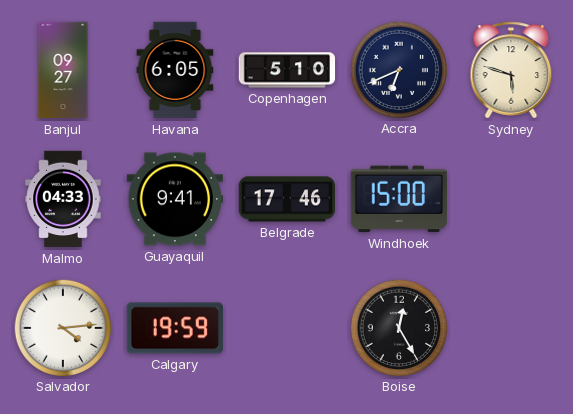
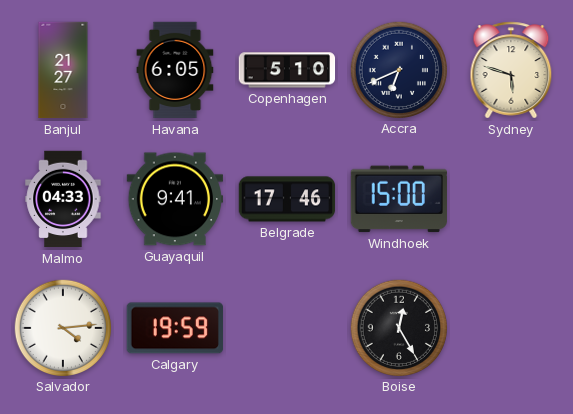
Banjul: 09:27 -> 21:27 (63, 70)
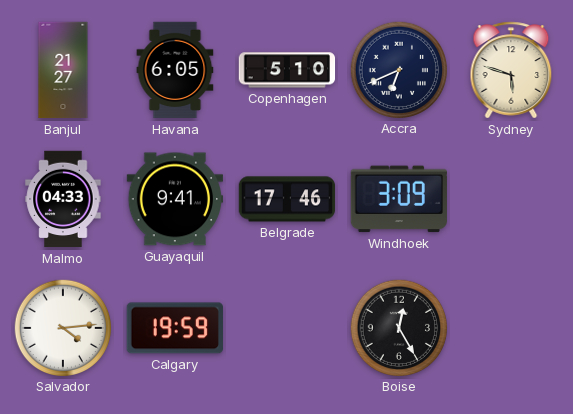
Windhoek: 15:00 -> 3:09 (399, 199)
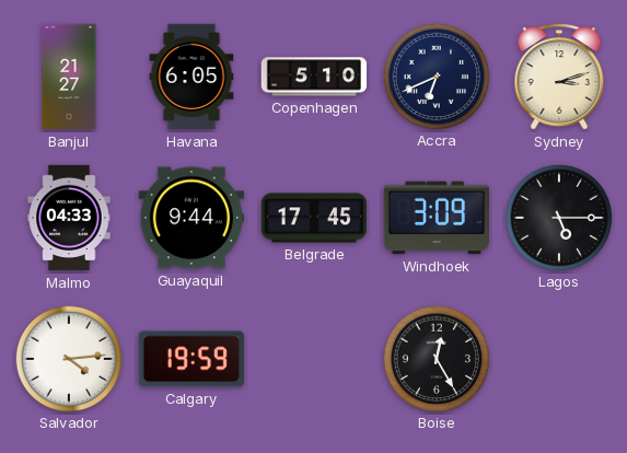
Sydney: 5:48 -> 3:12 (559, 77)
Guayaquil: 9:41 -> 9:44 (191, 218)
Belgrade: 17:46 -> 17:45 (314, 218)
Lagos: none -> 5:15 (558, 217)
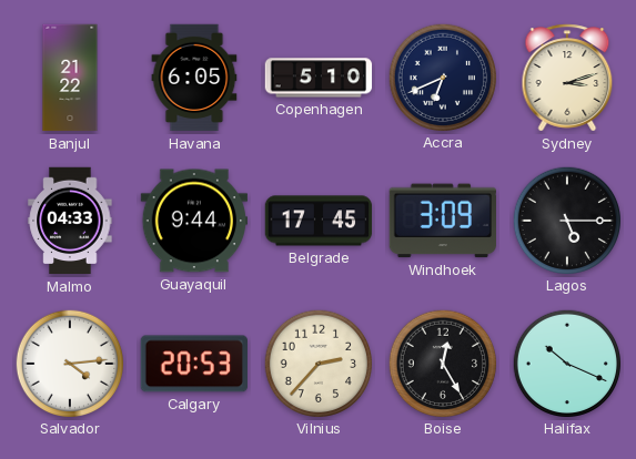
Banjul: 21:27 -> 21:22 (70, 78)
Calgary: 19:59 -> 20:53 (194, 364)
Vilnius: none -> 2:37 (317, 363)
Halifax: none -> 10:19 (566, 363)
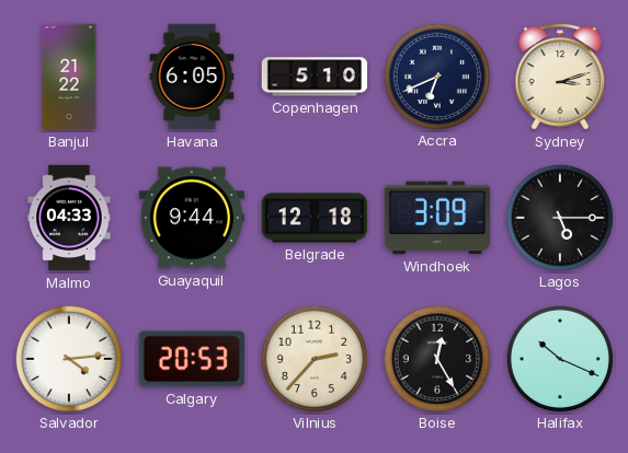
Belgrade: 17:45 -> 12:18 (315, 218)
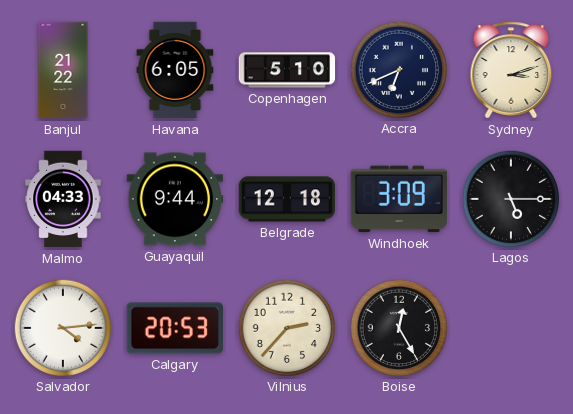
Halifax: 10:19 -> none (559, 358)
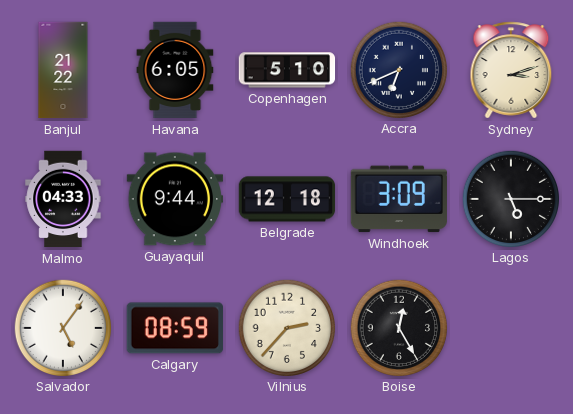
Salvador: 4:14 -> 5:06 (62, 327)
Calgary: 20:53 -> 08:59 (175, 328)
